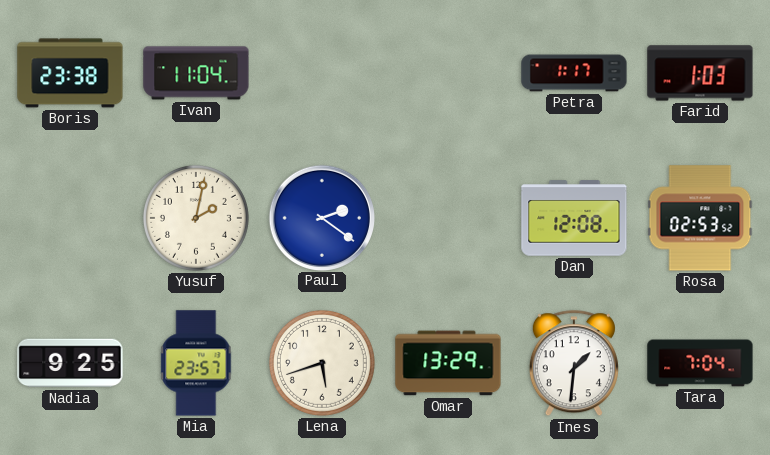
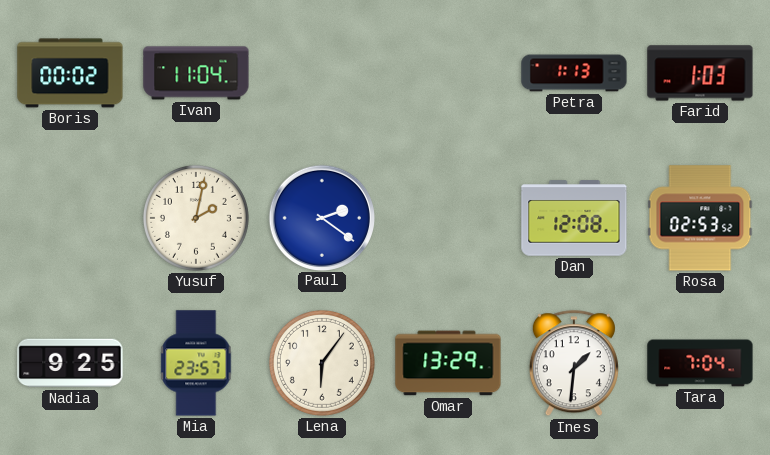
Boris: 23:38 -> 00:02 (70, 73)
Petra: 1:17 -> 1:13 (574, 73)
Lena: 5:42 -> 6:06 (322, 363)
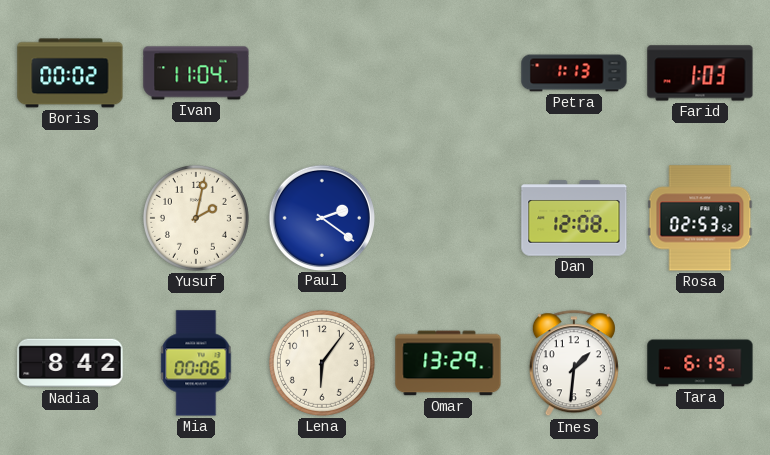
Nadia: 9:25 -> 8:42 (70, 363)
Mia: 23:57 -> 00:06 (196, 363)
Tara: 7:04 -> 6:19 (700, 363)
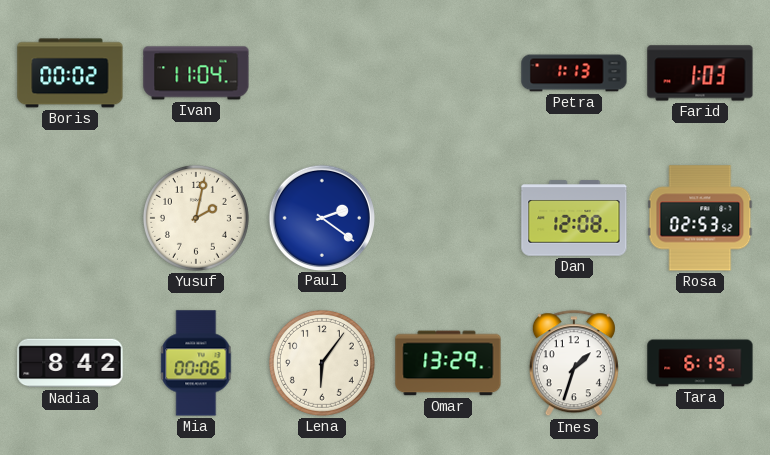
Ines: 1:31 -> 1:33 (574, 364)
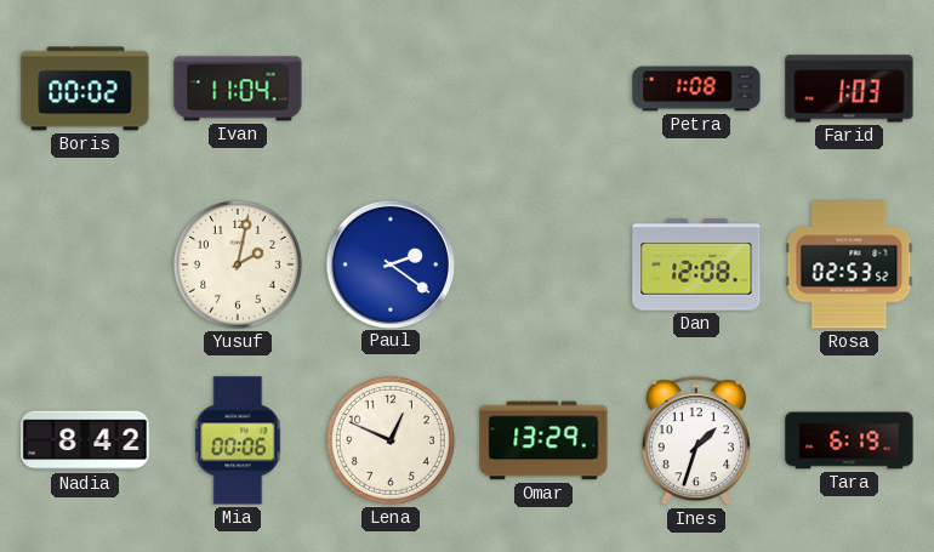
Petra: 1:13 -> 1:08 (696, 89)
Lena: 6:06 -> 12:49 (391, 440)
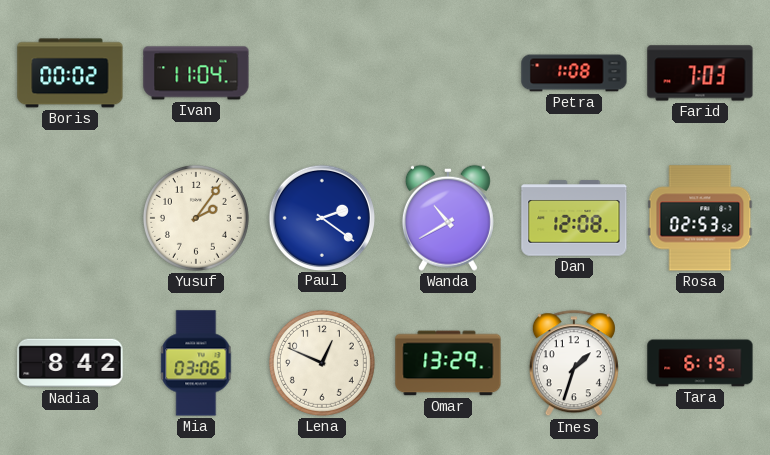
Farid: 1:03 -> 7:03 (700, 73)
Yusuf: 2:02 -> 2:06 (196, 218)
Wanda: none -> 10:40 (448, 218)
Mia: 00:06 -> 03:06 (196, 363)
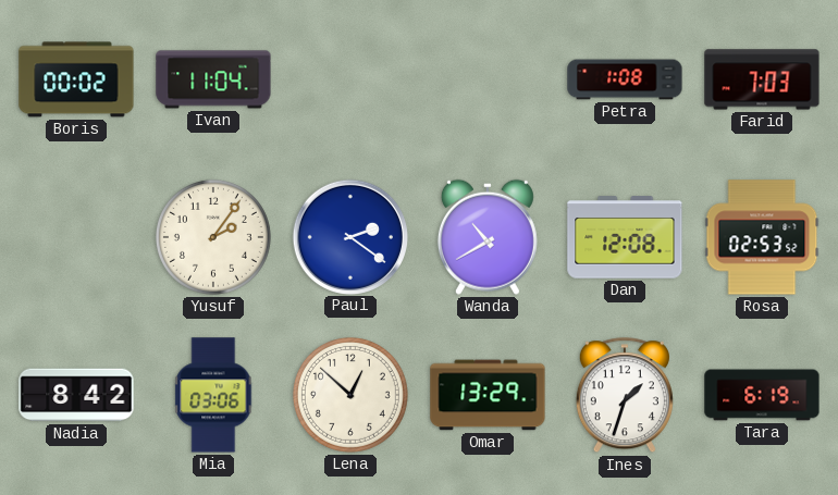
Lena: 12:49 -> 12:52 (350, 395)
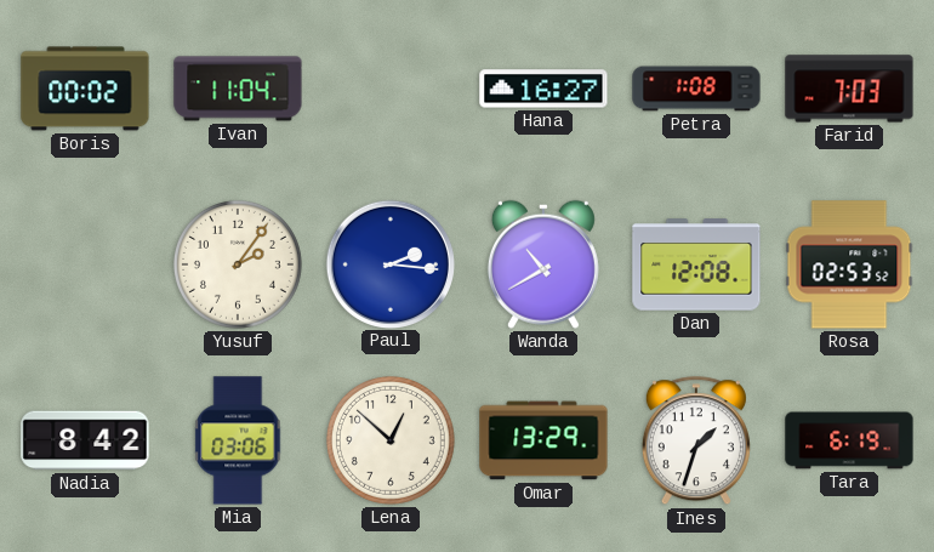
Hana: none -> 16:27 (543, 89)
Paul: 2:21 -> 2:16 (389, 263)
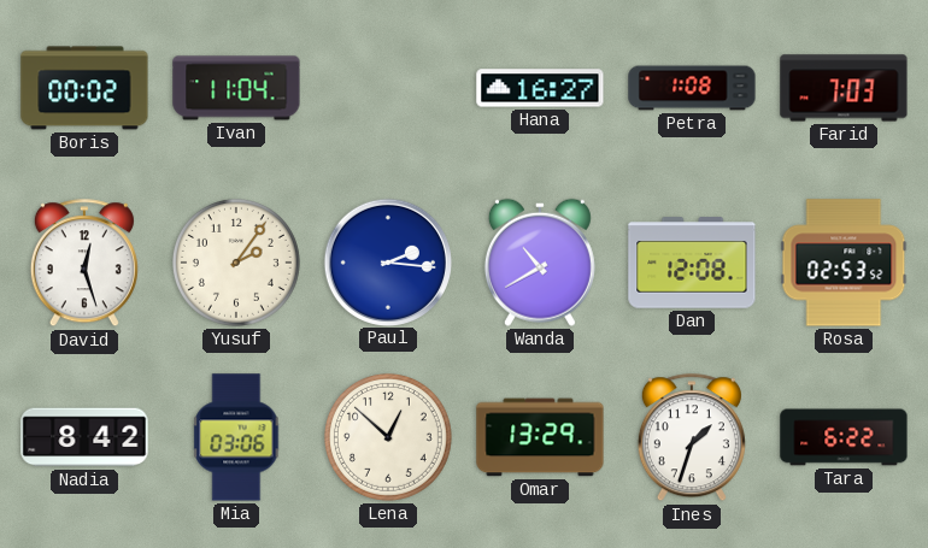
David: none -> 12:27 (84, 264)
Tara: 6:19 -> 6:22 (844, 437)
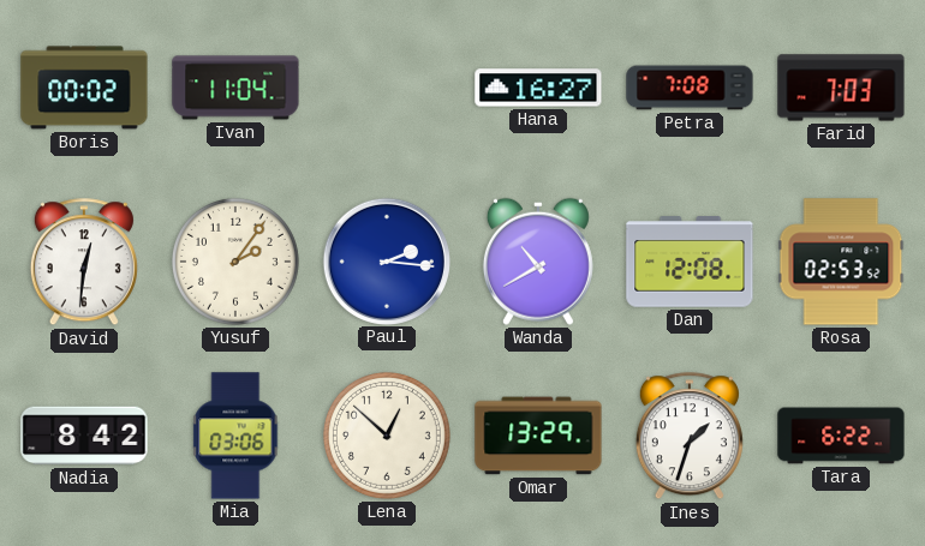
Petra: 1:08 -> 7:08 (690, 88)
David: 12:27 -> 12:31 (84, 263)
